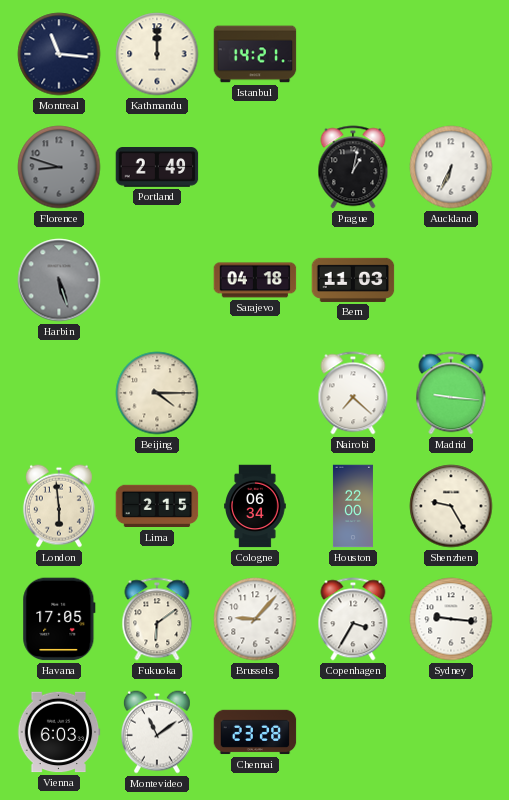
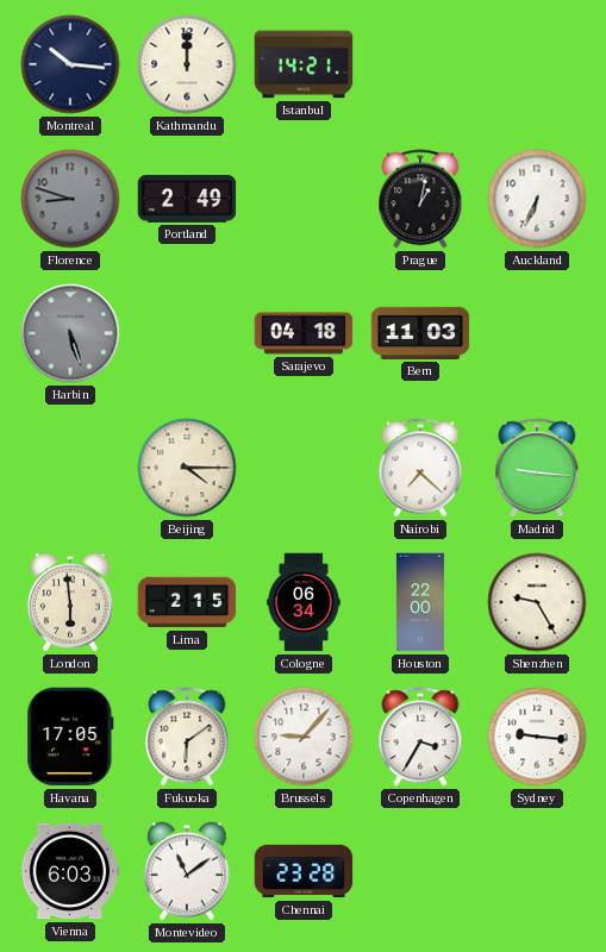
Montreal: 11:16 -> 10:16 (70, 64)
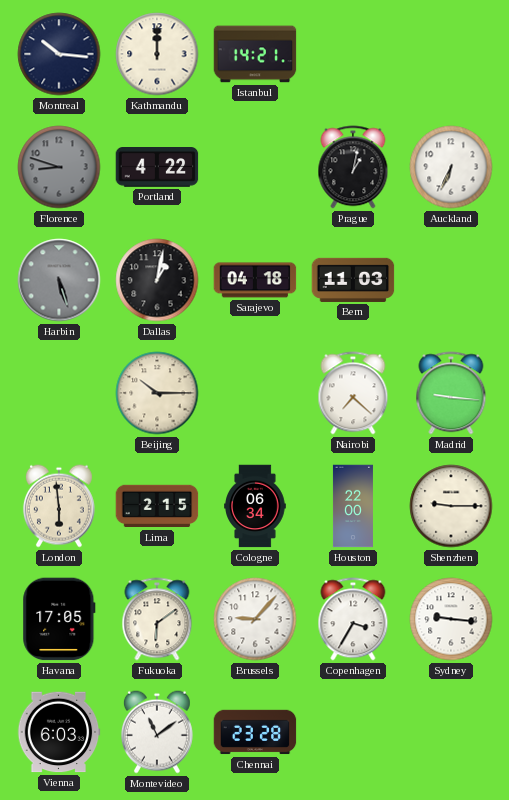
Portland: 2:49 -> 4:22 (157, 167)
Dallas: none -> 1:02 (157, 280)
Beijing: 4:15 -> 10:15 (157, 393)
Shenzhen: 9:25 -> 9:15 (451, 506)
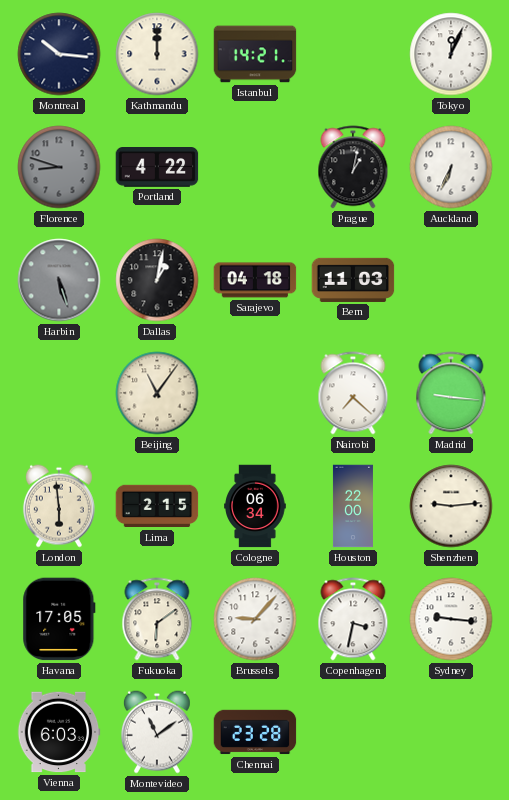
Tokyo: none -> 12:04 (451, 54)
Beijing: 10:15 -> 11:06 (157, 393)
Shenzhen: 9:15 -> 9:14 (451, 506)
Copenhagen: 3:35 -> 3:32 (353, 619)
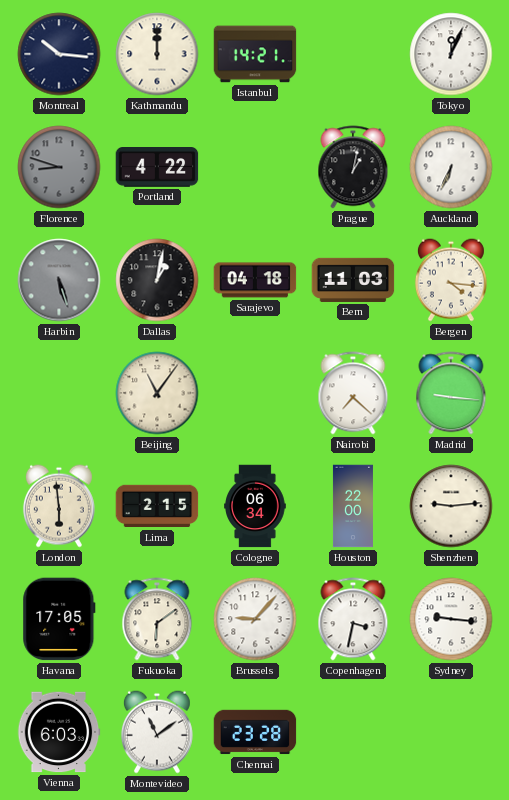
Bergen: none -> 4:16 (451, 280)
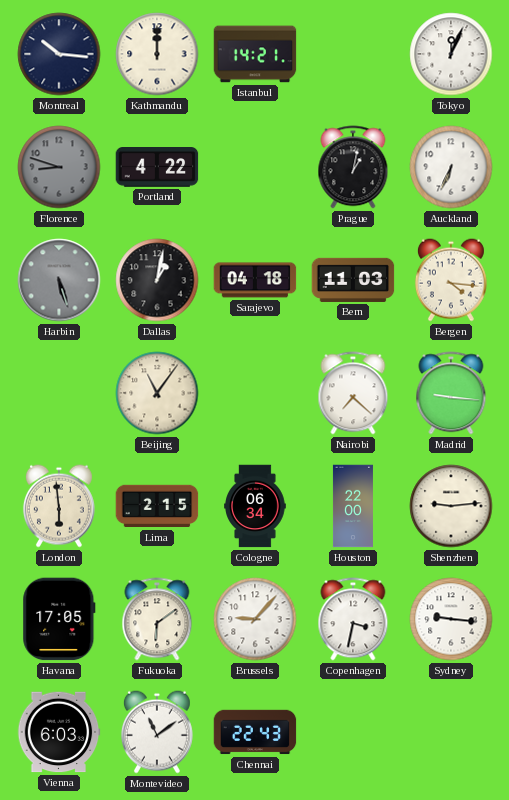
Chennai: 23:28 -> 22:43 (255, 732)
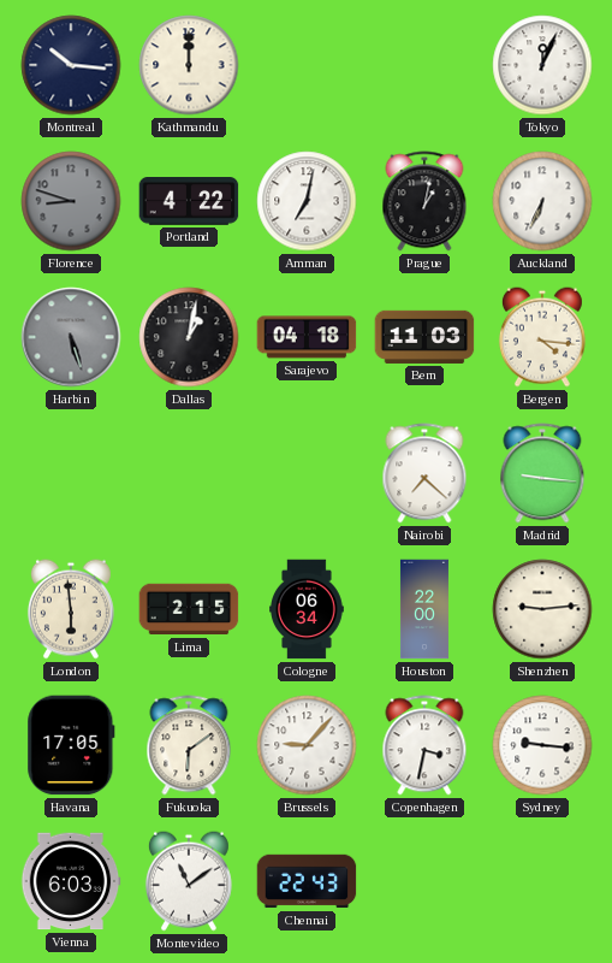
Istanbul: 14:21 -> none (255, 54)
Amman: none -> 7:02 (307, 201)
Beijing: 11:06 -> none (157, 393)
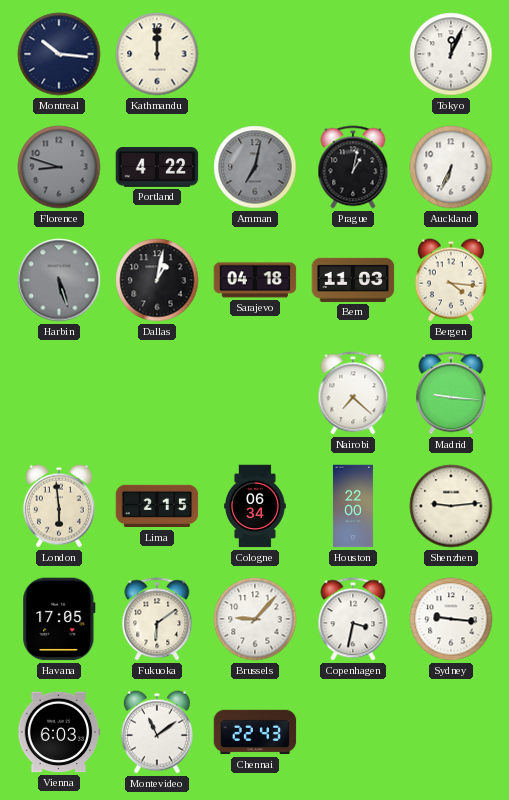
Amman dial: white -> grey (255, 167)
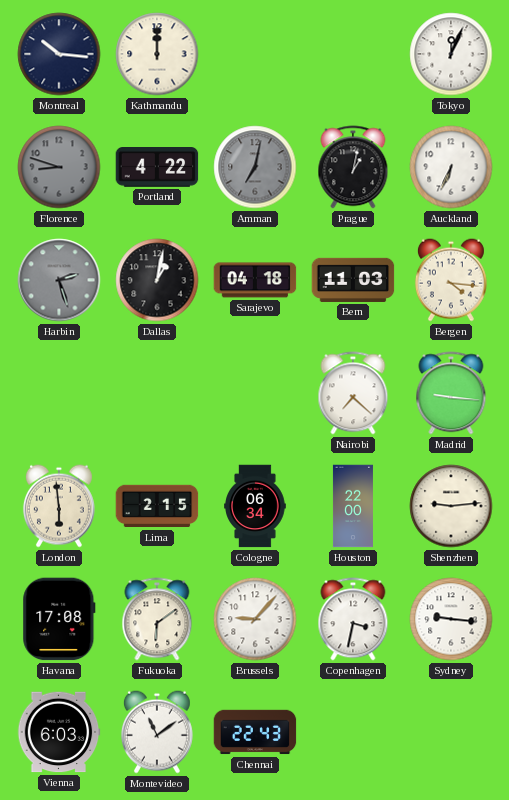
Harbin: 5:27 -> 2:27 (59, 280)
Havana: 17:05 -> 17:08 (59, 619)
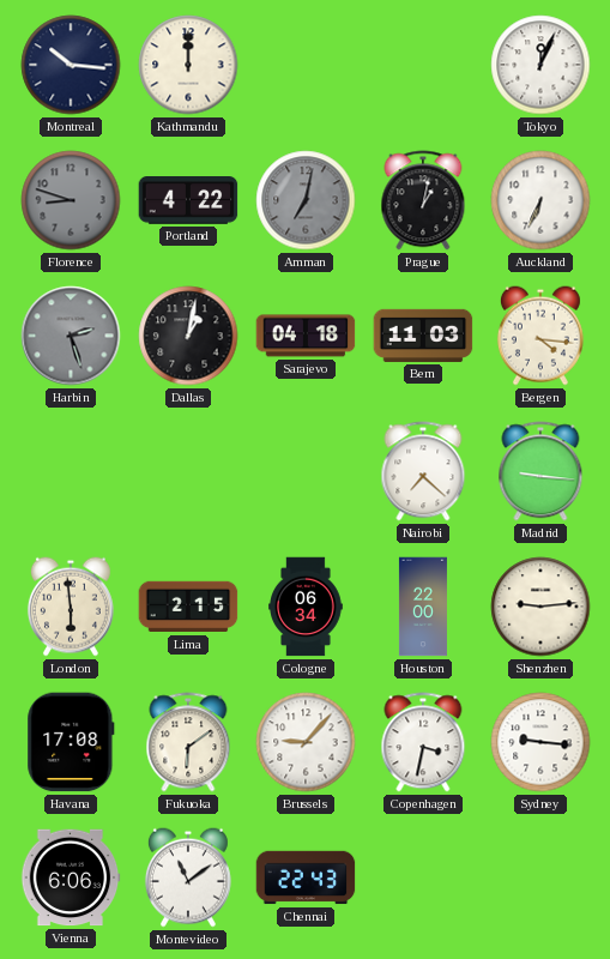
Vienna: 6:03 -> 6:06 (71, 877)
